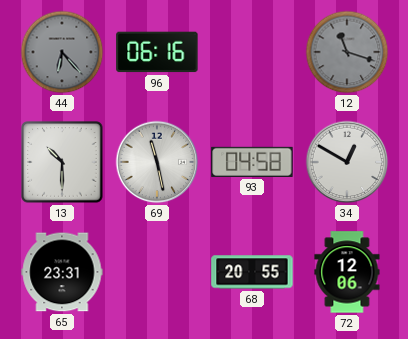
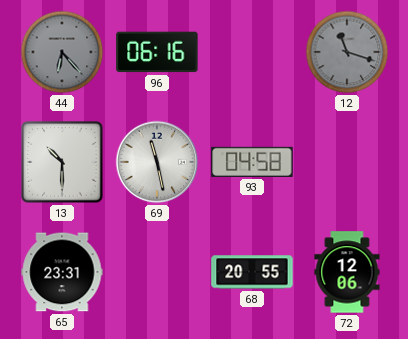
34: 12:50 -> none (347, 162)
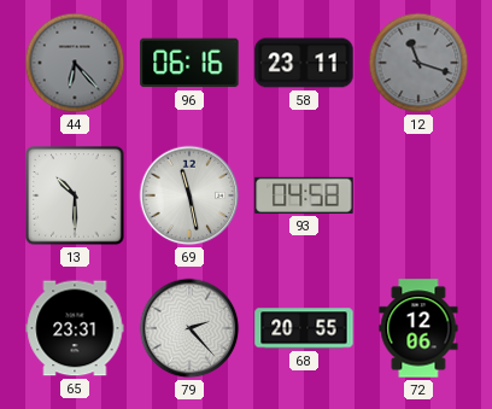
58: none -> 23:11 (304, 63)
79: none -> 2:23 (189, 328)
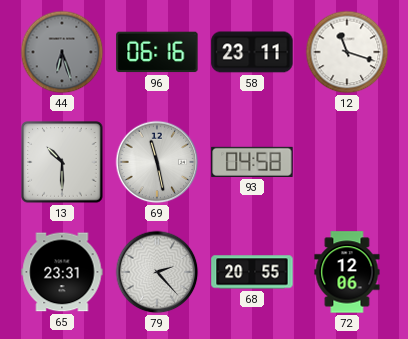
44: 6:23 -> 6:27 (62, 52)
12 dial: grey -> white (347, 52)
